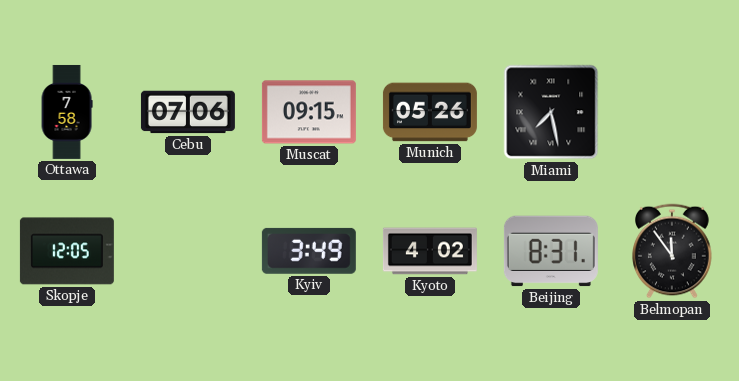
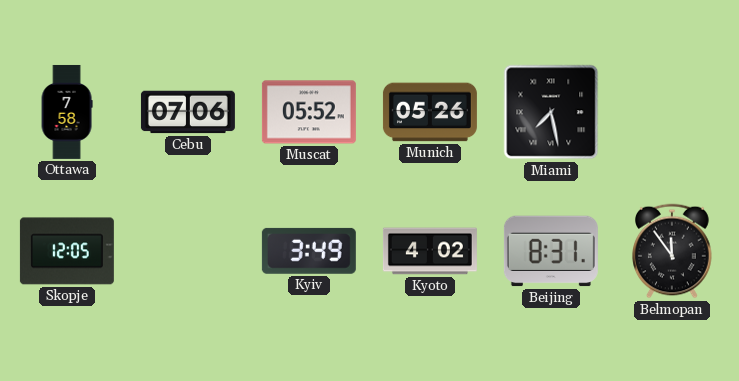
Muscat: 09:15 -> 05:52 (309, 112)
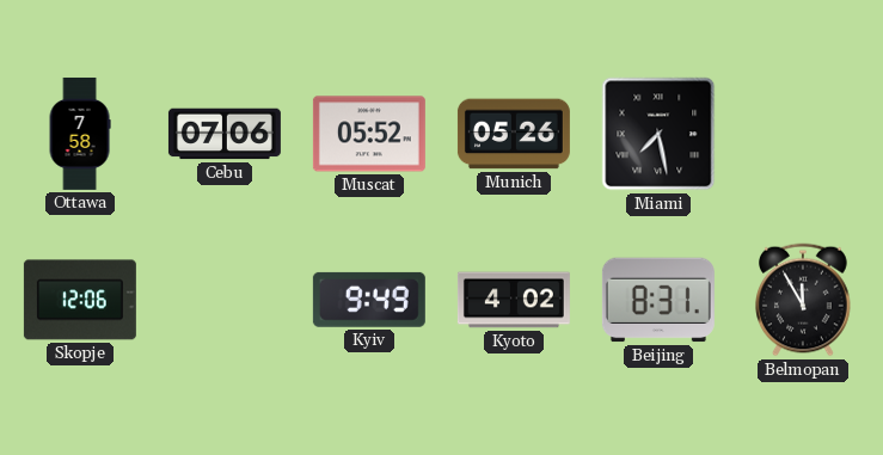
Skopje: 12:05 -> 12:06 (80, 300)
Kyiv: 3:49 -> 9:49 (369, 300)
Belmopan: 11:54 -> 11:55 (804, 300)
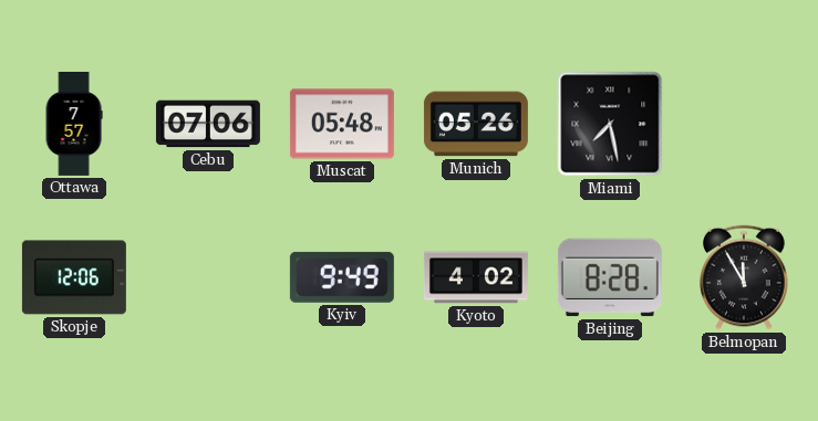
Ottawa: 7:58 -> 7:57 (74, 124)
Muscat: 05:52 -> 05:48 (342, 124)
Beijing: 8:31 -> 8:28 (610, 277)
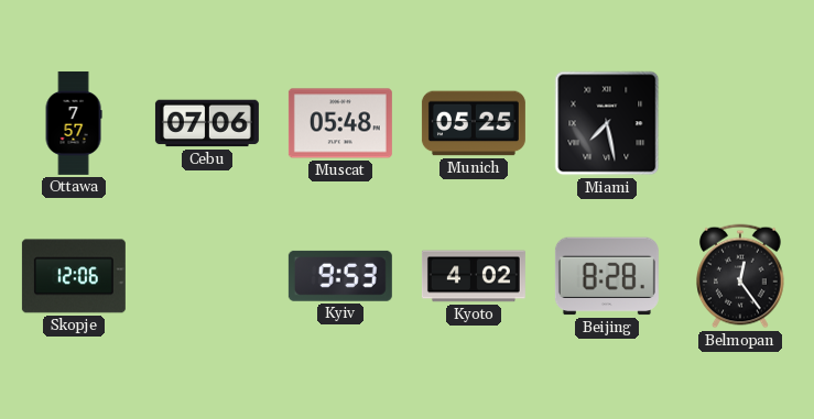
Munich: 05:26 -> 05:25 (474, 123)
Kyiv: 9:49 -> 9:53 (340, 276)
Belmopan: 11:55 -> 12:24 (741, 276)
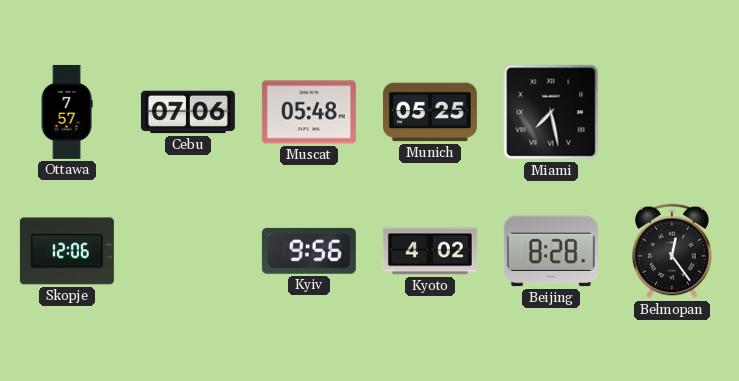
Kyiv: 9:53 -> 9:56 (309, 251)
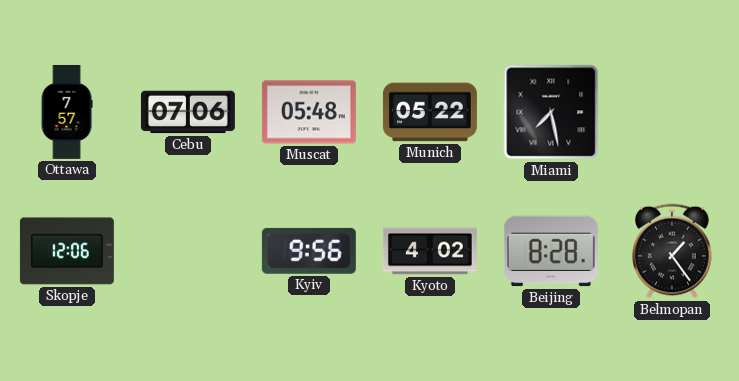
Munich: 05:25 -> 05:22 (430, 112)
Belmopan: 12:24 -> 1:24 (673, 251)
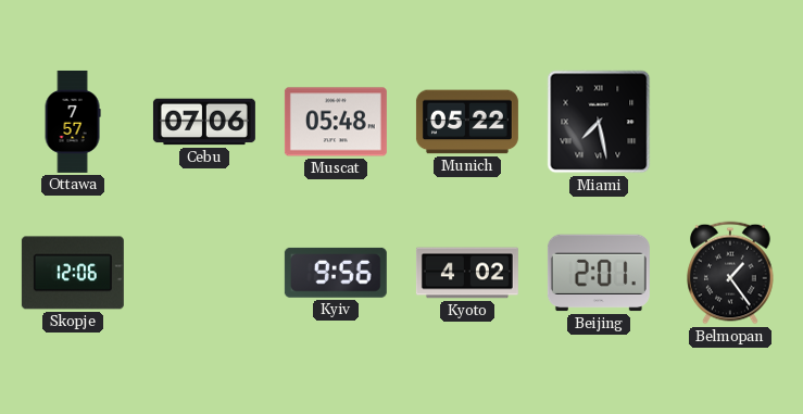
Beijing: 8:28 -> 2:01 (599, 273)
